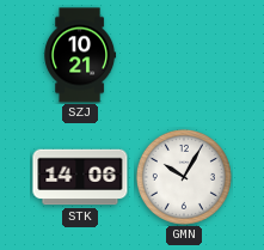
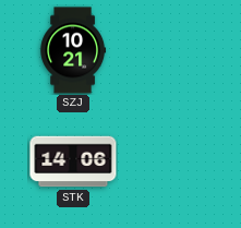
GMN: 10:05 -> none (184, 177)
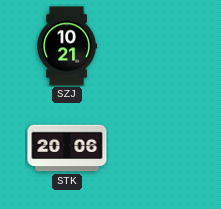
STK: 14:06 -> 20:06 (67, 148)
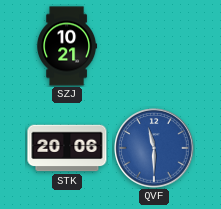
QVF: none -> 11:30 (154, 148)
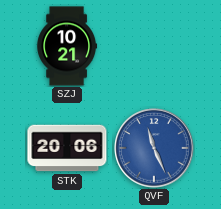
QVF: 11:30 -> 11:26 (154, 148)
